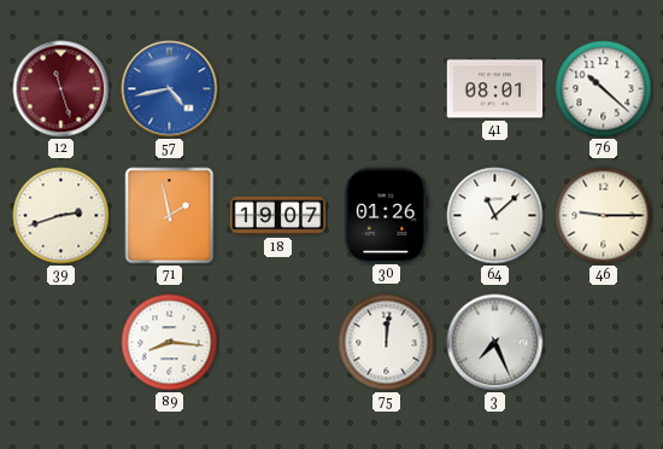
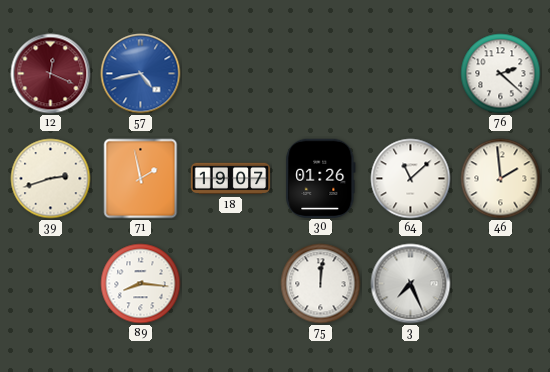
12: 11:27 -> 12:19 (51, 74)
41: 08:01 -> none (495, 89)
76: 10:22 -> 2:22 (501, 74)
46: 9:15 -> 1:59 (501, 179)
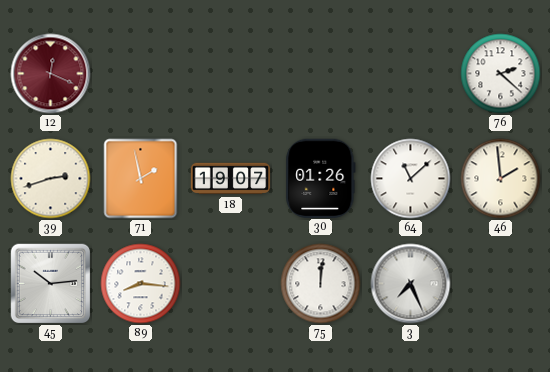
57: 4:43 -> none (141, 74)
45: none -> 10:14 (51, 284)
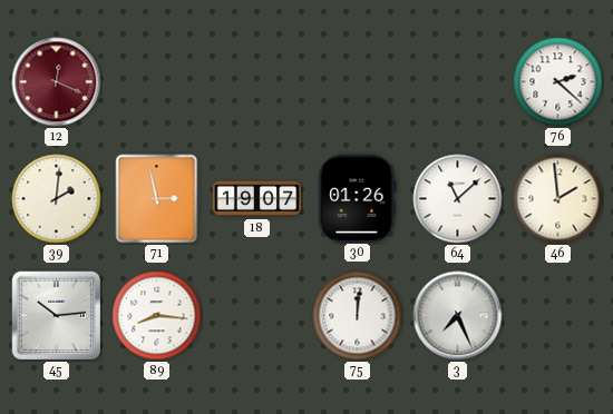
39: 2:42 -> 2:01 (57, 199)
71: 1:58 -> 2:58 (157, 199)
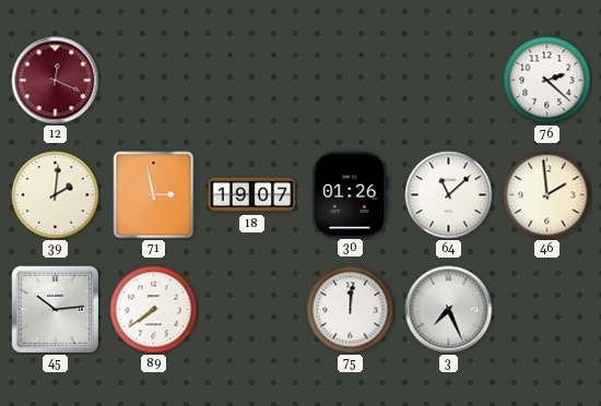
89: 8:16 -> 7:39 (154, 310)
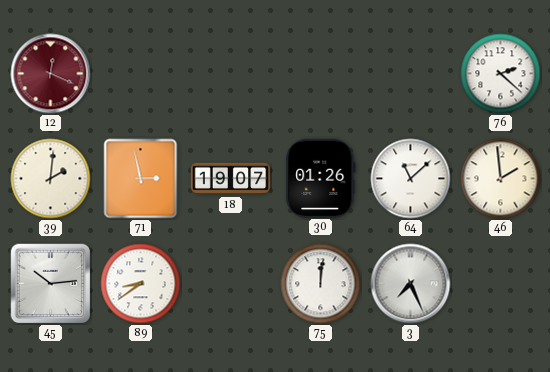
89: 7:39 -> 8:39 (141, 284)
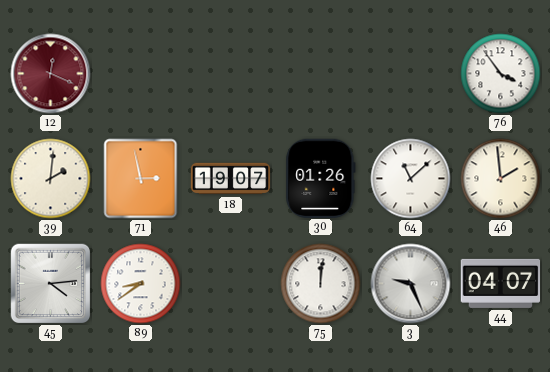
76: 2:22 -> 3:54 (501, 74)
45: 10:14 -> 4:14 (51, 284)
3: 7:26 -> 9:26 (411, 284)
44: none -> 04:07 (501, 283)
